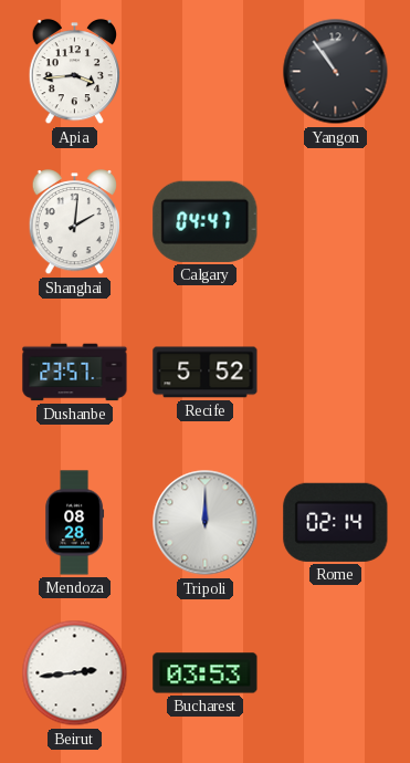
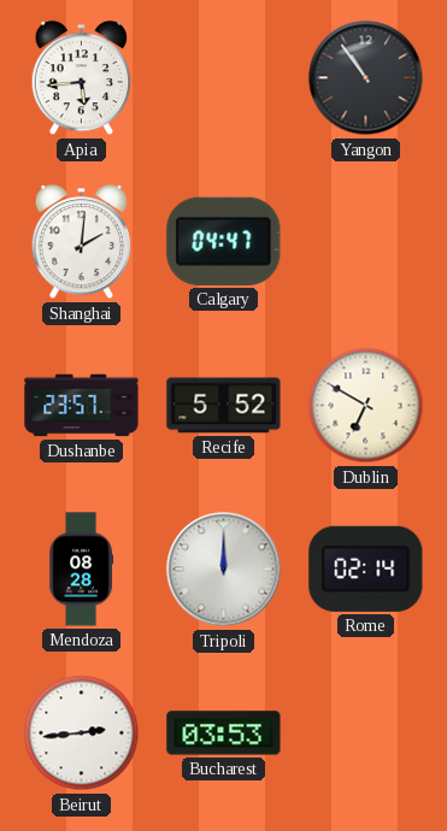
Apia: 3:44 -> 5:44 (82, 79)
Dublin: none -> 6:50 (366, 406)
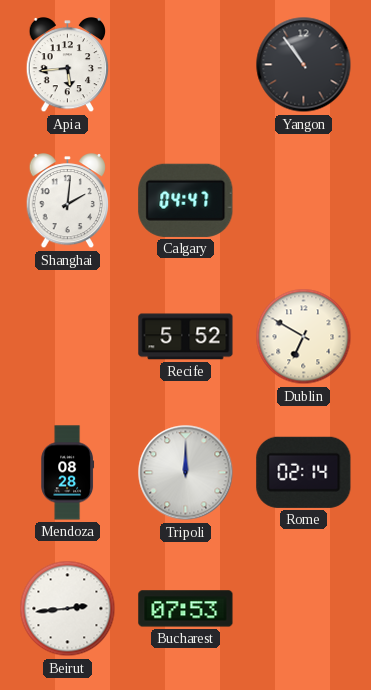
Dushanbe: 23:57 -> none (82, 406)
Bucharest: 03:53 -> 07:53 (186, 609)
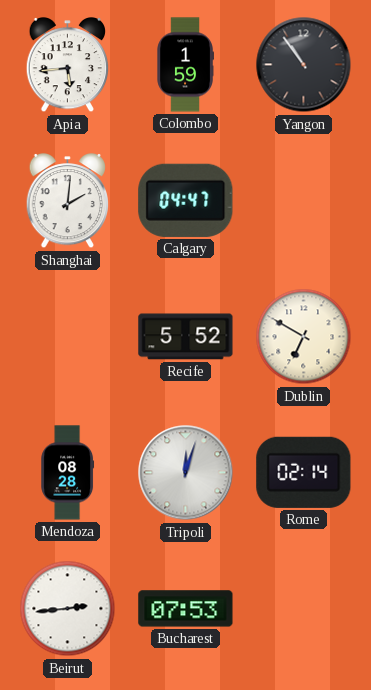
Colombo: none -> 1:59 (185, 65)
Tripoli: 12:00 -> 12:03 (186, 473)
